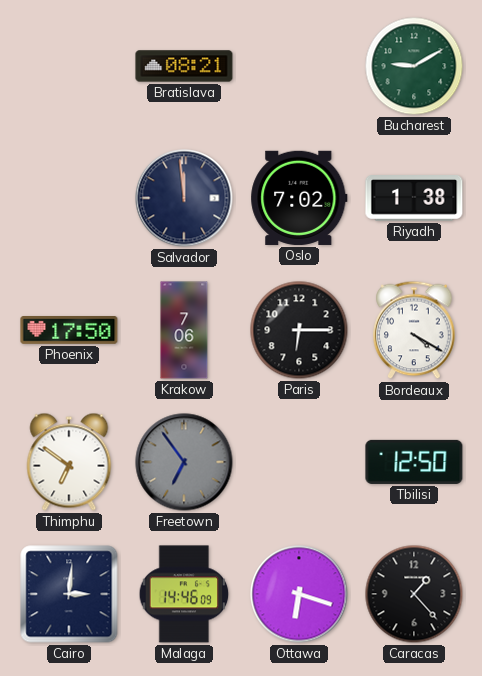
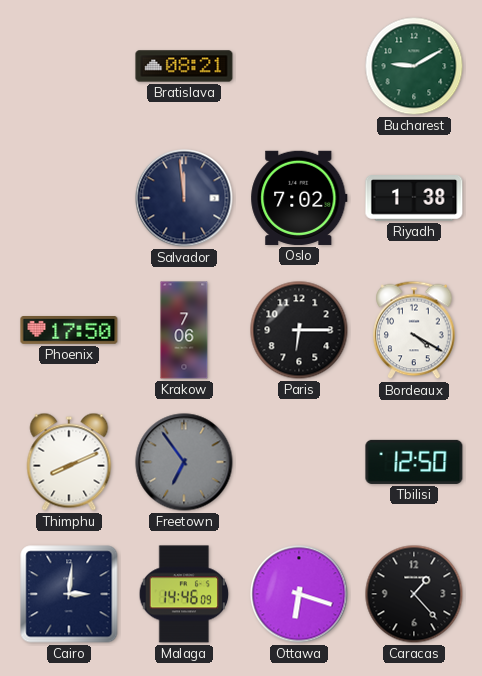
Thimphu: 6:51 -> 8:11 (69, 462)
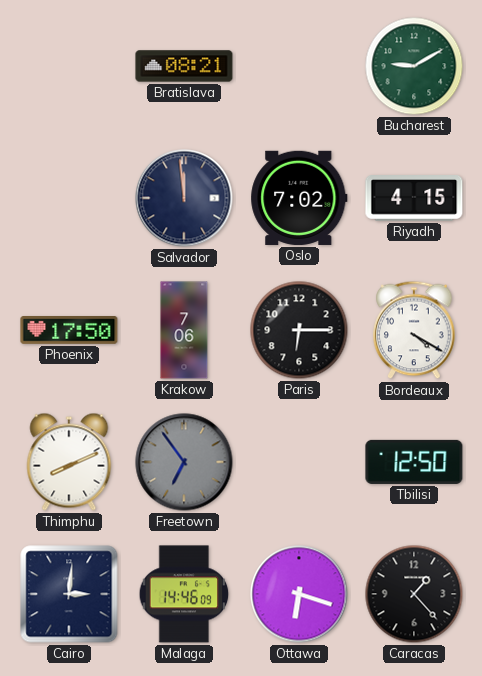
Riyadh: 1:38 -> 4:15 (414, 199)
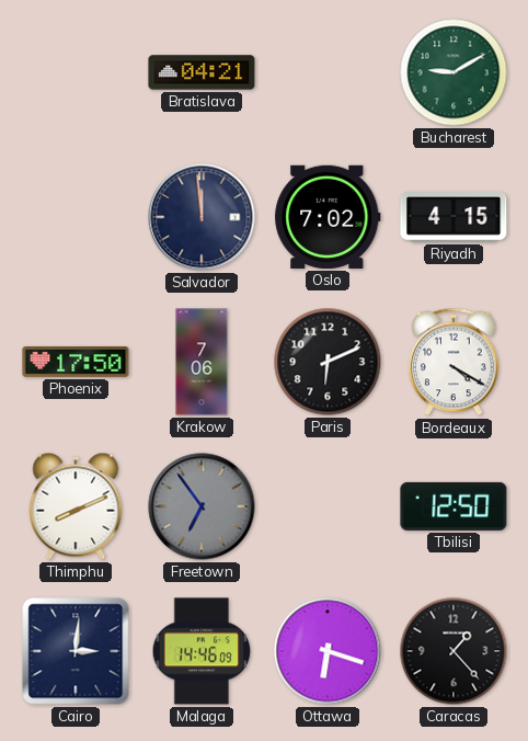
Bratislava: 08:21 -> 04:21 (202, 72)
Paris: 6:15 -> 6:11 (328, 362)
